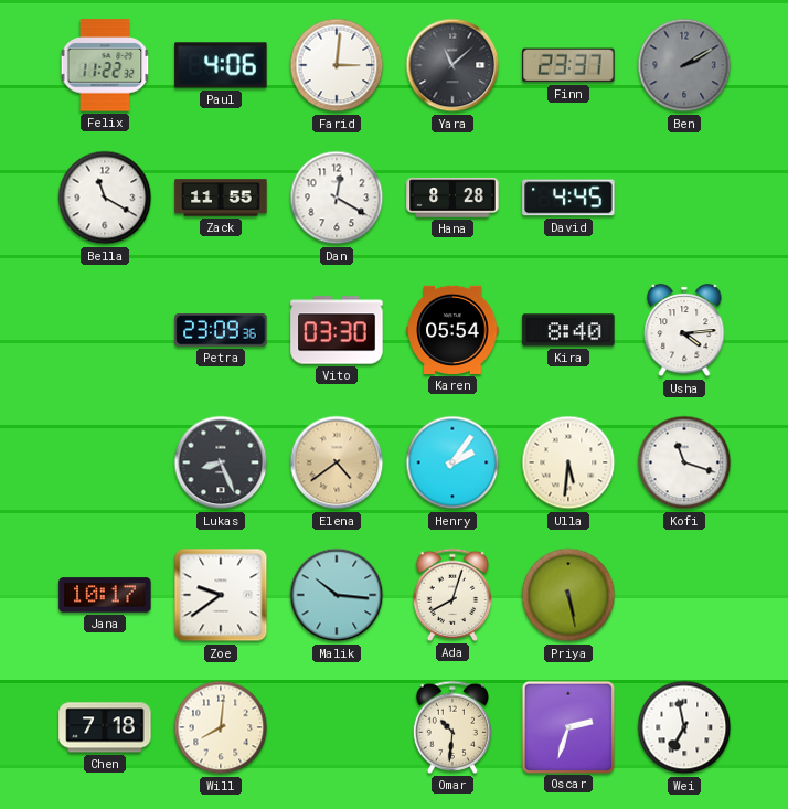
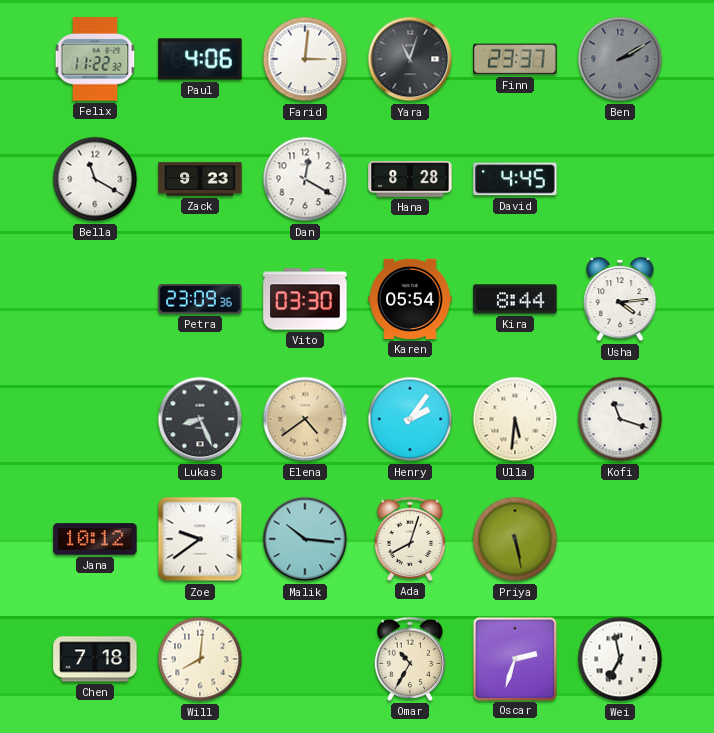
Yara: 11:08 -> 11:03 (410, 59)
Zack: 11:55 -> 9:23 (200, 179)
Kira: 8:40 -> 8:44 (515, 299)
Jana: 10:17 -> 10:12 (95, 539)
Omar: 10:31 -> 10:35 (410, 659)
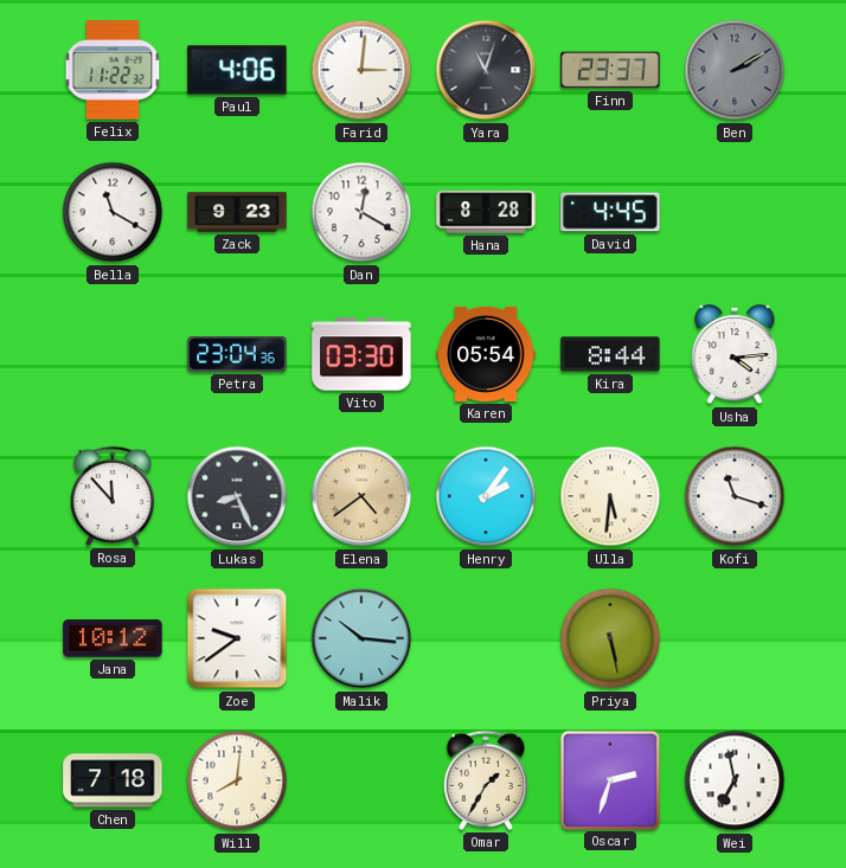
Petra: 23:09 -> 23:04 (237, 354)
Rosa: none -> 11:53 (113, 496)
Ada: 8:03 -> none (410, 539)
Omar: 10:35 -> 1:35 (486, 780)
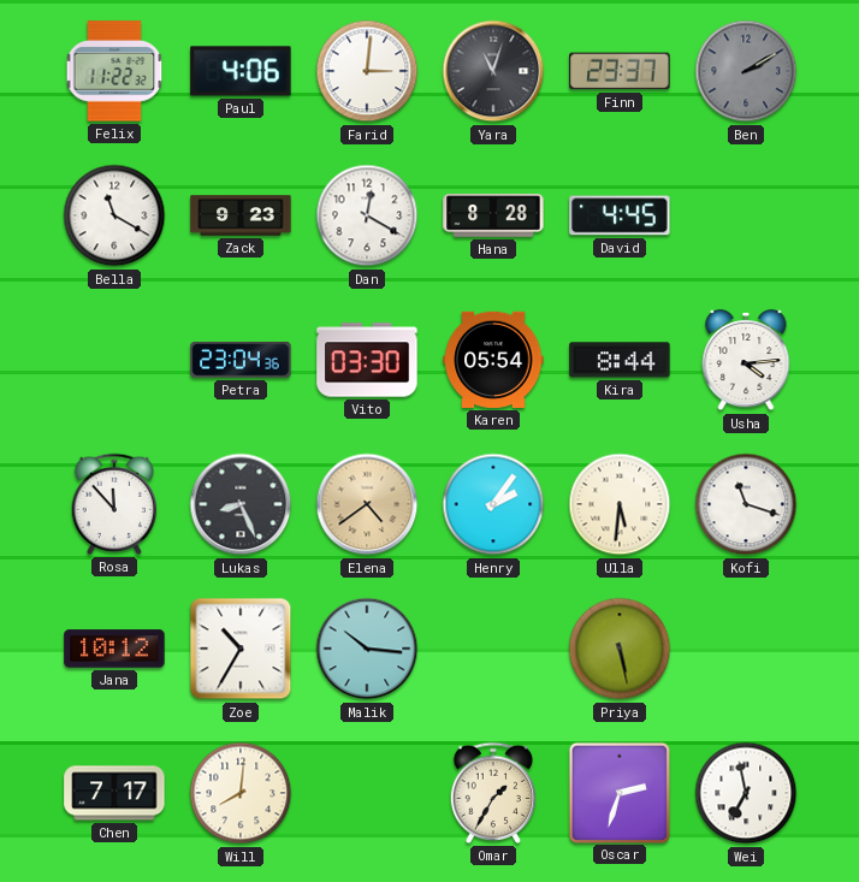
Zoe: 9:39 -> 10:35 (241, 649)
Chen: 7:18 -> 7:17 (114, 793)
